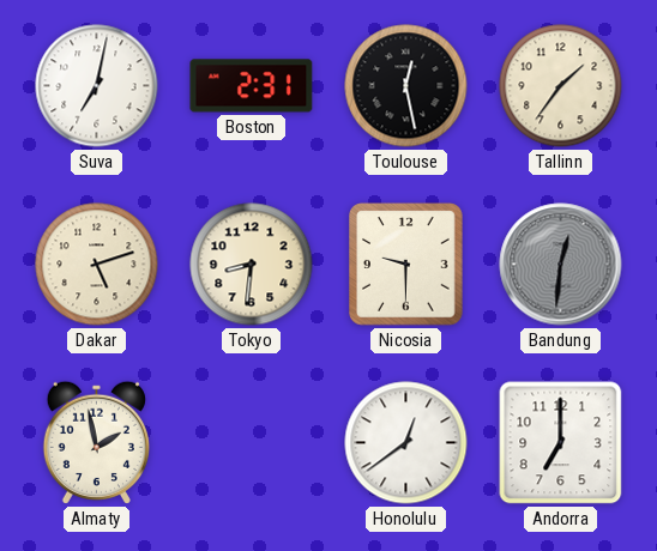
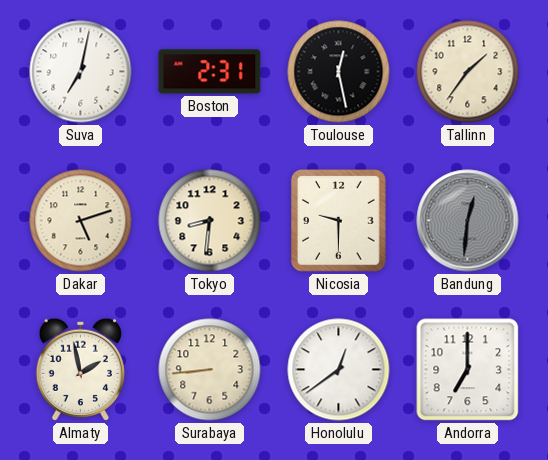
Surabaya: none -> 8:44 (210, 370)
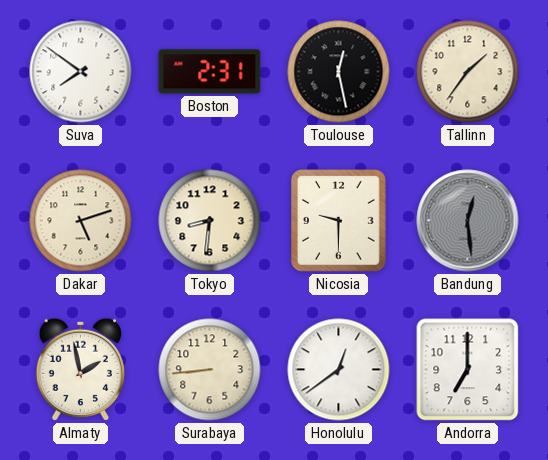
Suva: 7:02 -> 7:51 (81, 72)
Bandung: 12:31 -> 12:29 (468, 221)
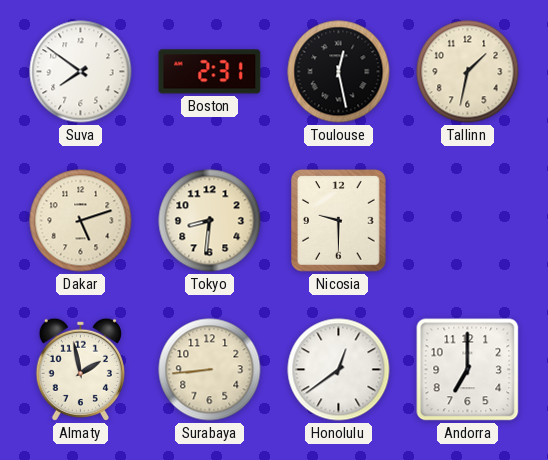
Tallinn: 1:36 -> 1:32 (468, 72)
Bandung: 12:29 -> none (468, 221)
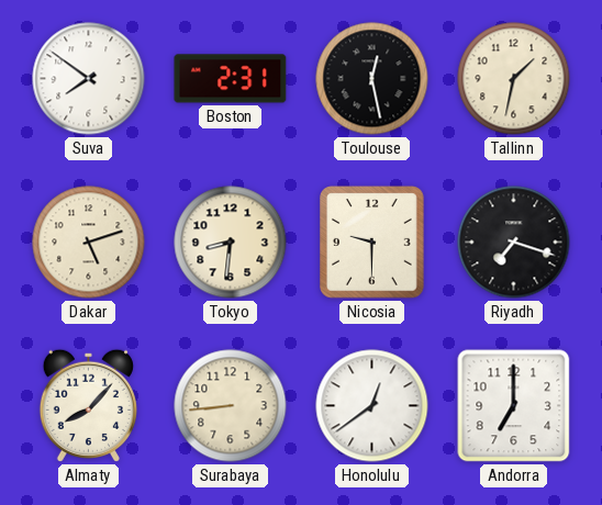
Riyadh: none -> 7:18 (514, 243)
Almaty: 1:58 -> 8:07 (88, 405)
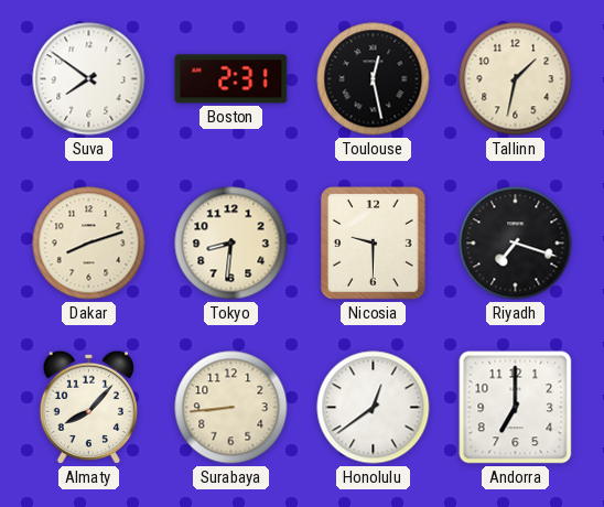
Dakar: 5:12 -> 8:12 (89, 244)
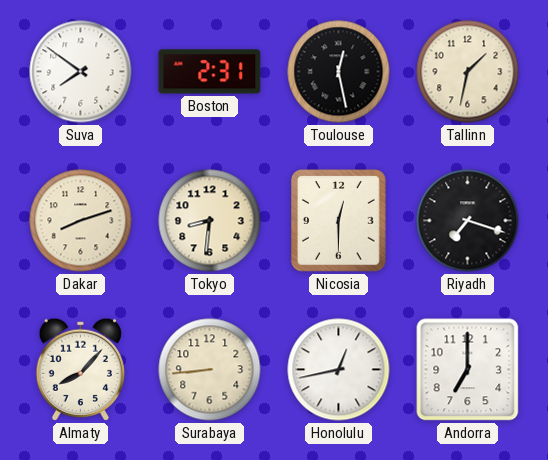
Nicosia: 9:30 -> 12:30 (339, 221)
Honolulu: 12:39 -> 12:43 (339, 370)
